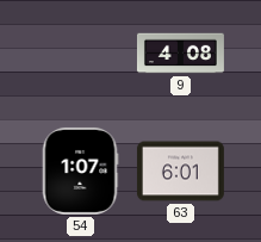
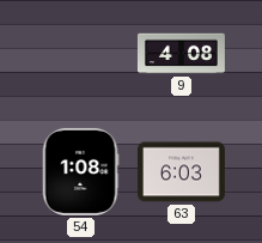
54: 1:07 -> 1:08 (80, 171)
63: 6:01 -> 6:03 (181, 172)
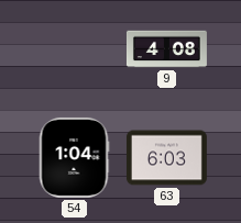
54: 1:08 -> 1:04 (74, 157)
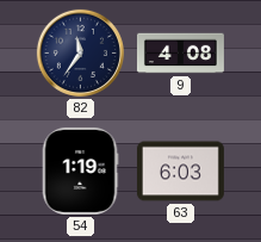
82: none -> 11:36 (80, 52)
54: 1:04 -> 1:19 (80, 170)
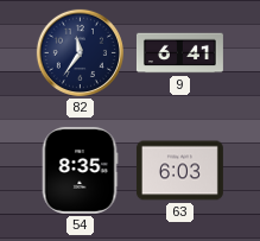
9: 4:08 -> 6:41 (179, 53)
54: 1:19 -> 8:35 (80, 170)
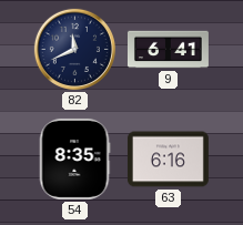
82: 11:36 -> 11:41 (74, 49)
63: 6:03 -> 6:16 (168, 160)
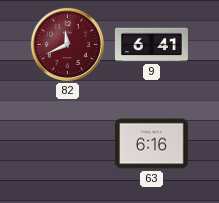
82 dial: navy -> burgundy (67, 44)
54: 8:35 -> none (74, 158)
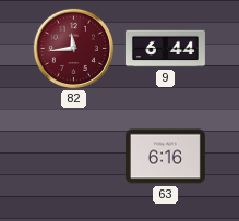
82: 11:41 -> 11:44 (73, 48)
9: 6:41 -> 6:44 (165, 49)
